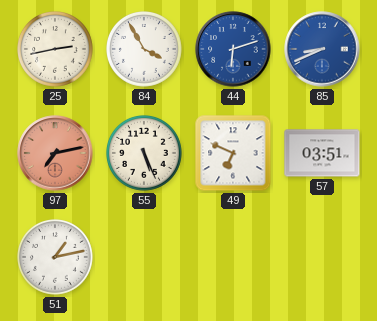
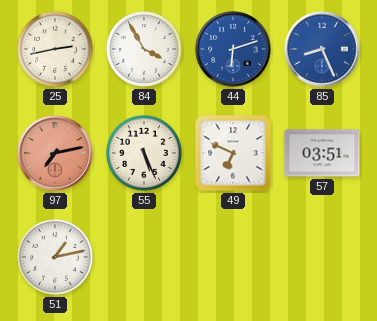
85: 8:41 -> 8:26 (322, 49)
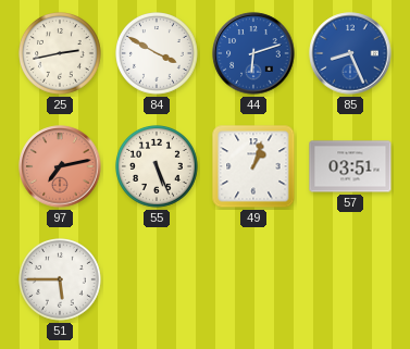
84: 3:55 -> 3:50 (158, 54)
49: 6:49 -> 1:03 (253, 166)
51: 1:13 -> 5:45 (61, 281)
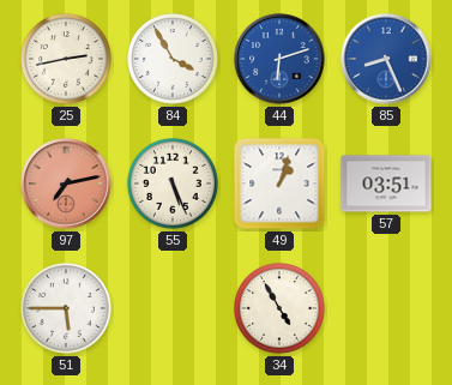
84: 3:50 -> 3:55 (174, 60)
34: none -> 4:55 (281, 309)
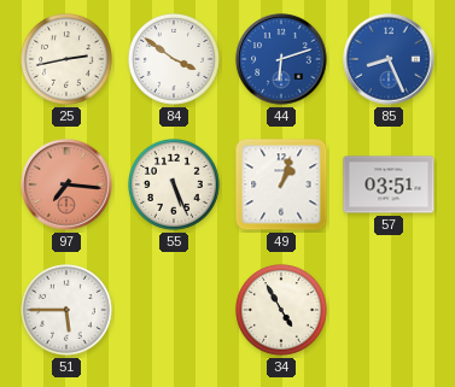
84: 3:55 -> 3:51 (175, 60)
97: 7:13 -> 7:16 (66, 184)
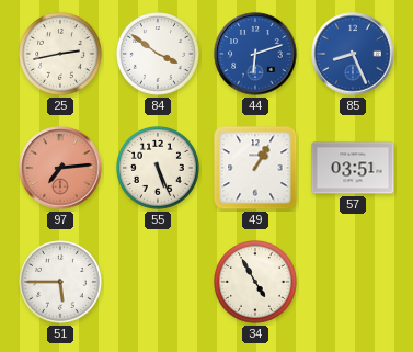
97: 7:16 -> 7:14 (60, 168)
49: 1:03 -> 1:05 (255, 168)
